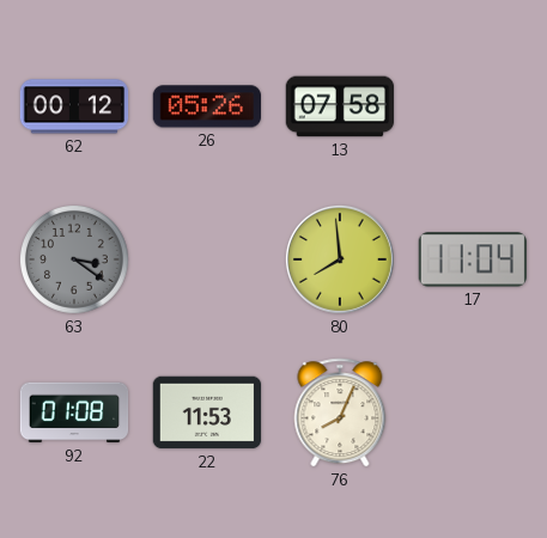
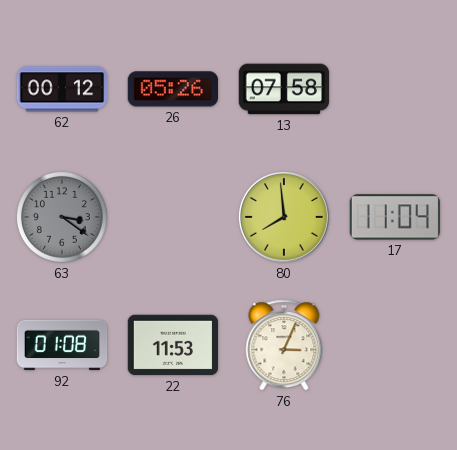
76: 8:04 -> 3:04 (284, 345)
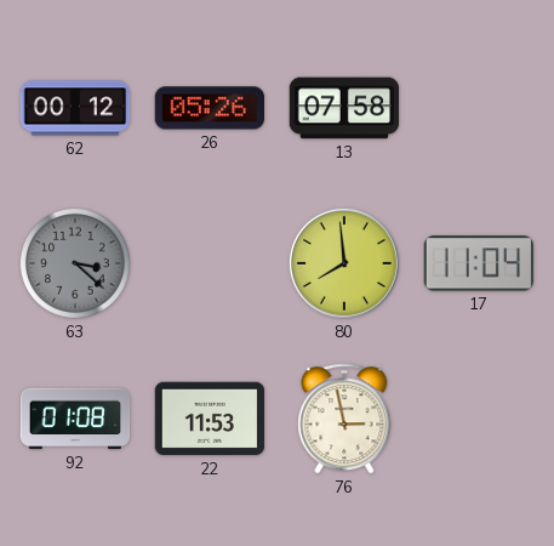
63: 3:21 -> 3:22 (75, 263)
76: 3:04 -> 2:58 (344, 419)
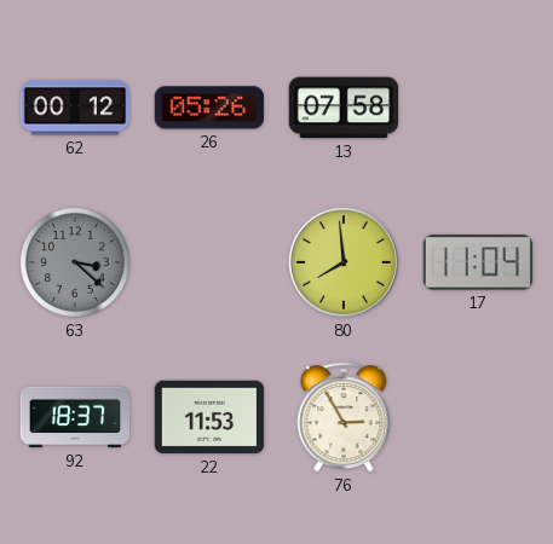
92: 01:08 -> 18:37 (75, 417)
76: 2:58 -> 2:55 (344, 417)
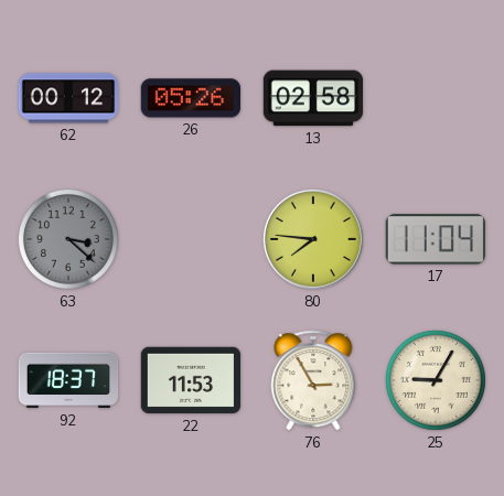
13: 07:58 -> 02:58 (313, 98)
80: 7:59 -> 7:46 (313, 239)
25: none -> 9:05 (436, 380)
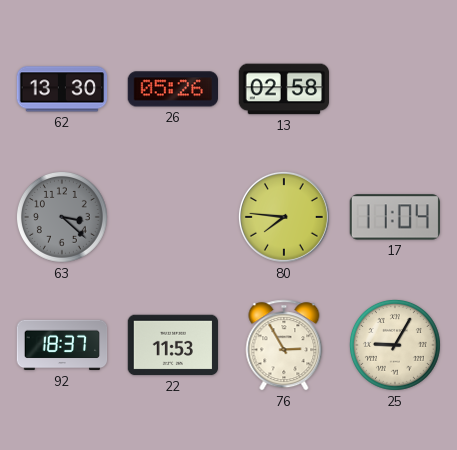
62: 00:12 -> 13:30 (62, 89)
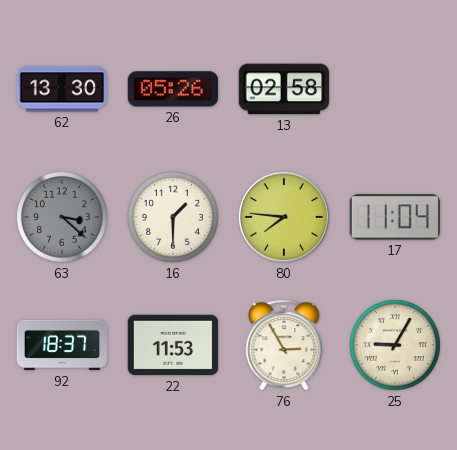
16: none -> 1:30 (173, 217)
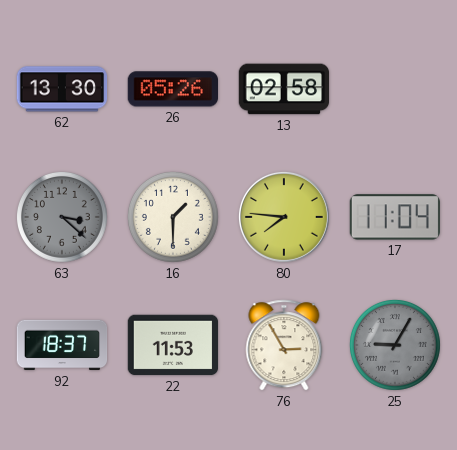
25 dial: cream -> grey (395, 345)
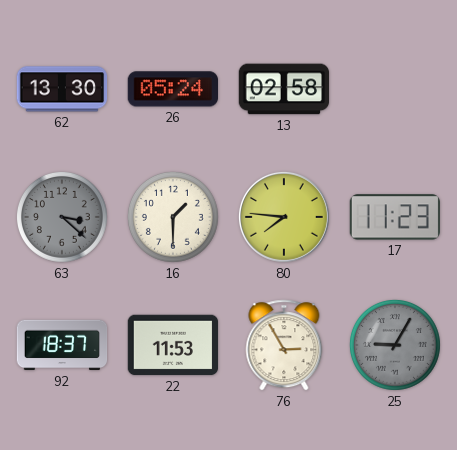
26: 05:26 -> 05:24 (172, 89)
17: 11:04 -> 11:23 (394, 217)
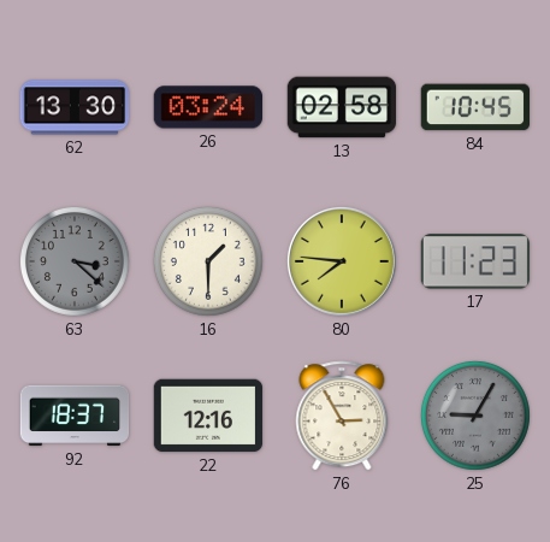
26: 05:24 -> 03:24 (207, 107)
84: none -> 10:45 (474, 107)
22: 11:53 -> 12:16 (208, 416)
